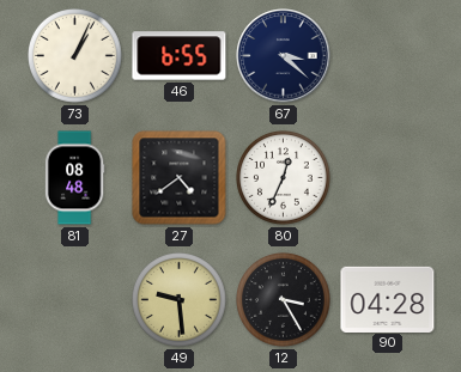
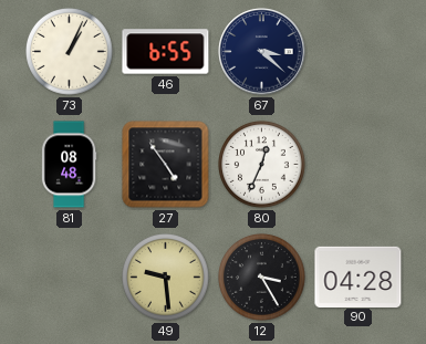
27: 4:39 -> 4:54 (166, 165)
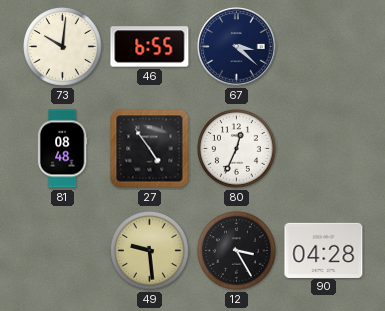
73: 1:04 -> 10:01 (63, 47)
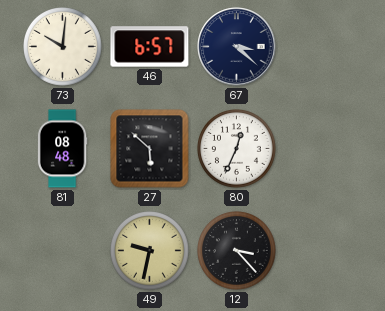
46: 6:55 -> 6:57 (150, 47)
27: 4:54 -> 5:52 (150, 149)
49: 9:29 -> 9:32 (150, 251)
12: 3:25 -> 3:23 (237, 251)
90: 04:28 -> none (324, 250)
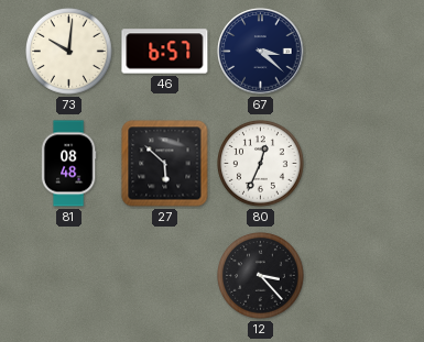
49: 9:32 -> none (150, 251)
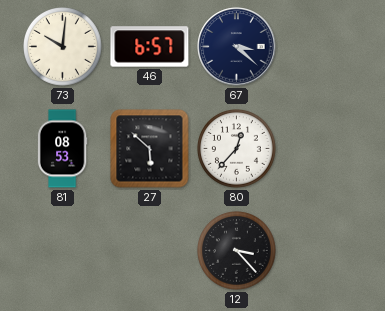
81: 08:48 -> 08:53 (62, 149)
80: 12:34 -> 12:37 (237, 149)
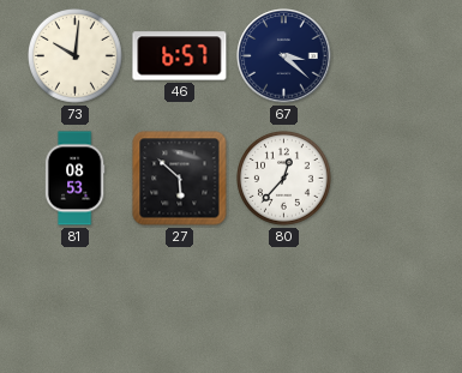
12: 3:23 -> none (237, 251)
